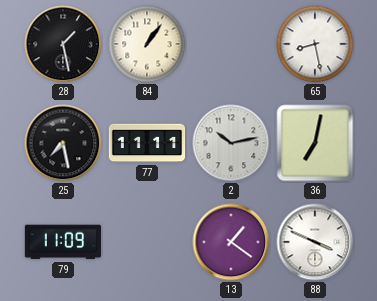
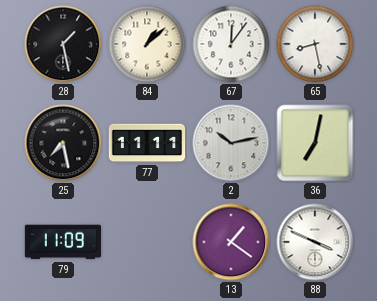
84: 1:06 -> 1:08 (147, 44)
67: none -> 12:06 (231, 44)
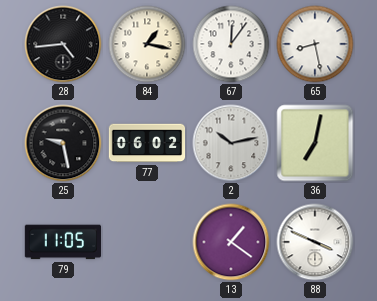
28: 1:28 -> 4:44 (63, 44)
84: 1:08 -> 1:17 (147, 44)
25: 7:28 -> 9:28 (63, 143)
77: 11:11 -> 06:02 (147, 143)
79: 11:09 -> 11:05 (62, 242)
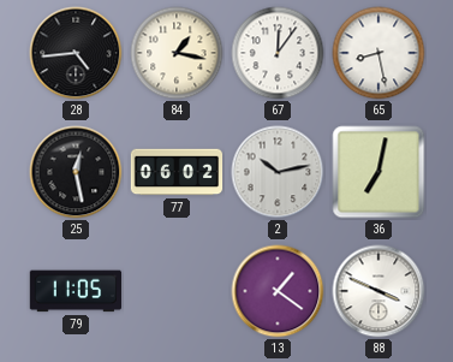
25: 9:28 -> 12:28 (76, 172)
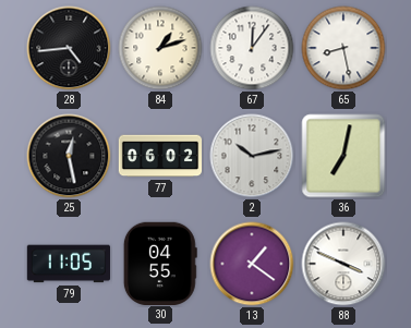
84: 1:17 -> 1:12 (160, 48)
30: none -> 04:55 (160, 263)
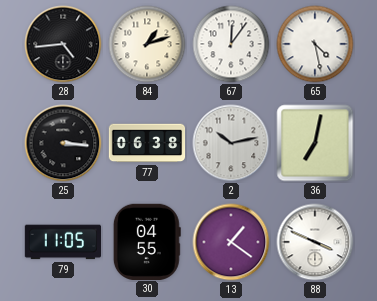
65: 8:28 -> 4:28 (315, 44)
25: 12:28 -> 3:16 (63, 143)
77: 06:02 -> 06:38 (147, 143)
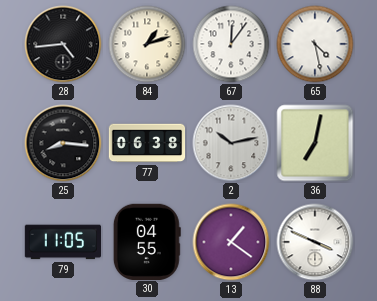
25: 3:16 -> 8:16 (63, 143)
